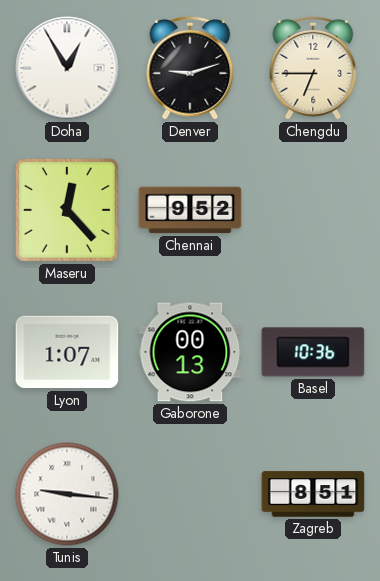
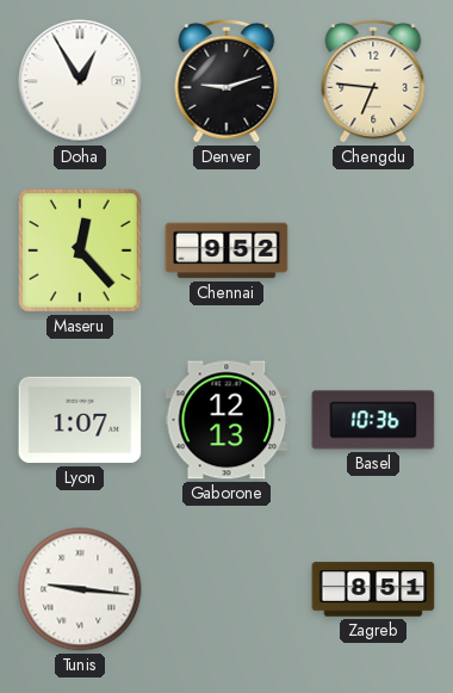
Chengdu: 6:45 -> 6:46 (373, 81)
Gaborone: 00:13 -> 12:13 (226, 420)
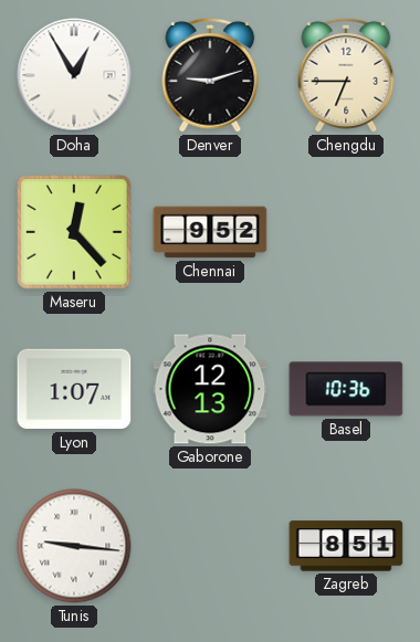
Chengdu: 6:46 -> 6:45 (346, 75)
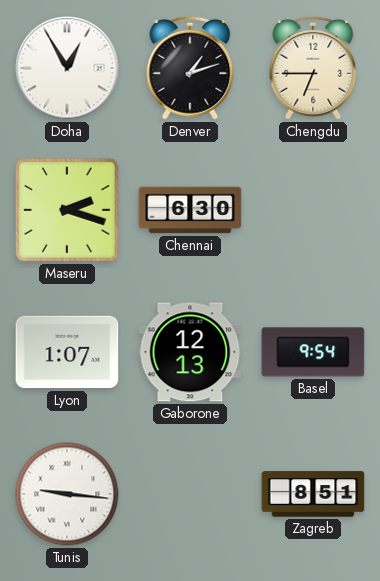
Denver: 9:12 -> 1:12 (190, 68)
Maseru: 12:23 -> 2:18 (67, 210)
Chennai: 9:52 -> 6:30 (190, 210)
Basel: 10:36 -> 9:54 (313, 352)
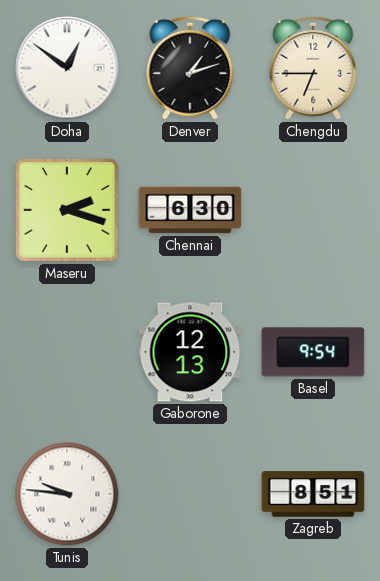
Doha: 12:55 -> 12:51 (67, 68)
Lyon: 1:07 -> none (67, 352)
Tunis: 9:16 -> 9:46 (67, 494)
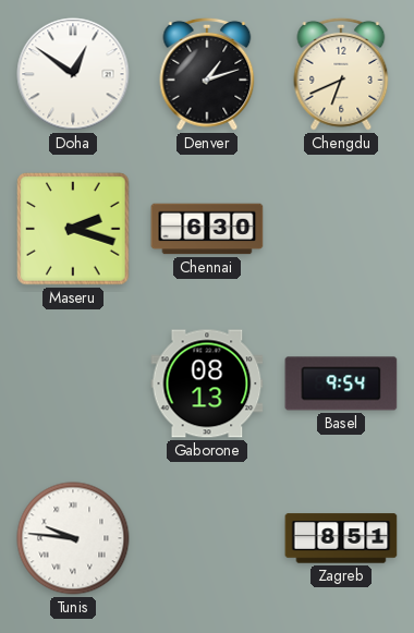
Chengdu: 6:45 -> 6:41 (341, 74)
Gaborone: 12:13 -> 08:13 (207, 384)
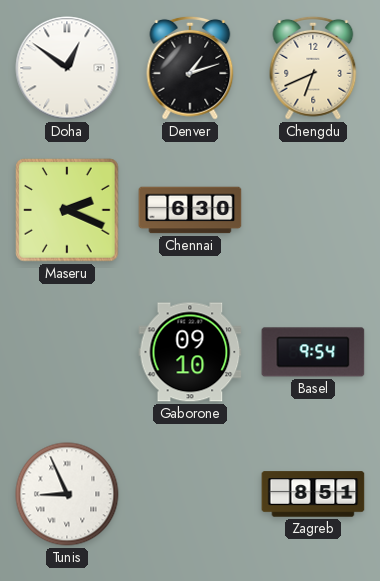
Maseru: 2:18 -> 2:19 (67, 210)
Gaborone: 08:13 -> 09:10 (190, 352)
Tunis: 9:46 -> 8:56 (67, 494)
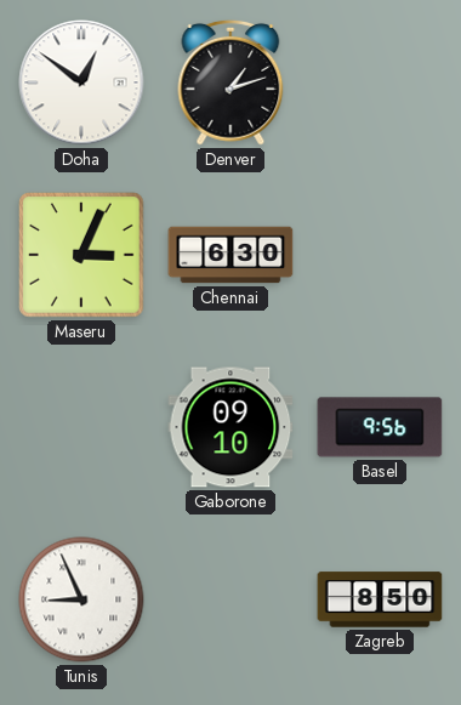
Chengdu: 6:41 -> none (313, 68)
Maseru: 2:19 -> 3:04 (81, 255)
Basel: 9:54 -> 9:56 (380, 427)
Zagreb: 8:51 -> 8:50 (380, 599)
